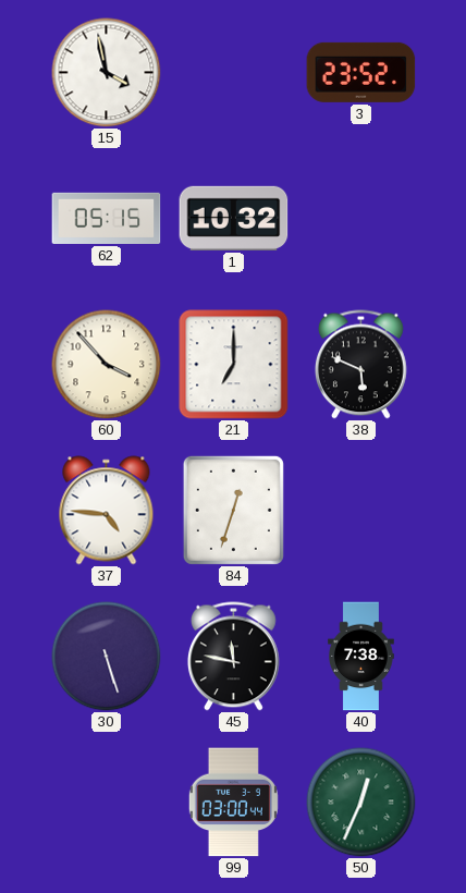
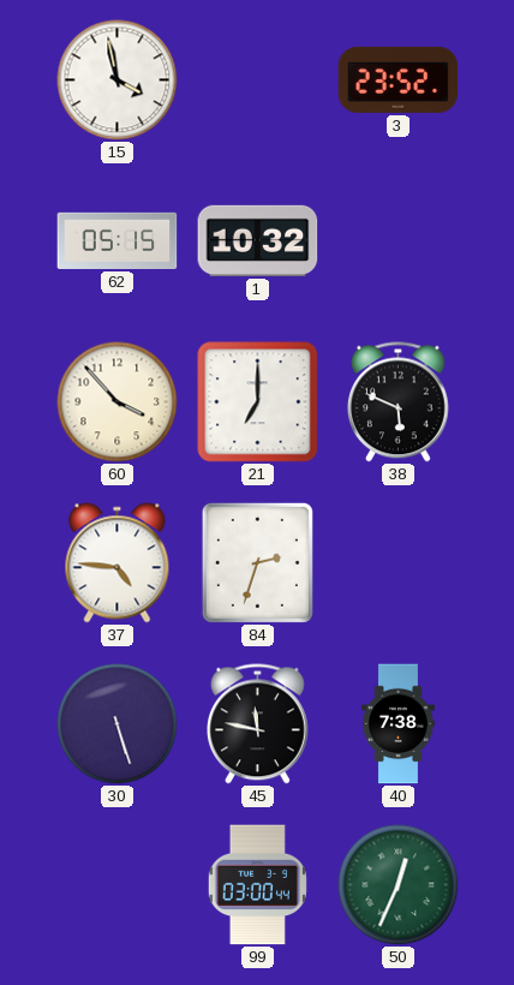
84: 12:33 -> 2:33 (257, 562)
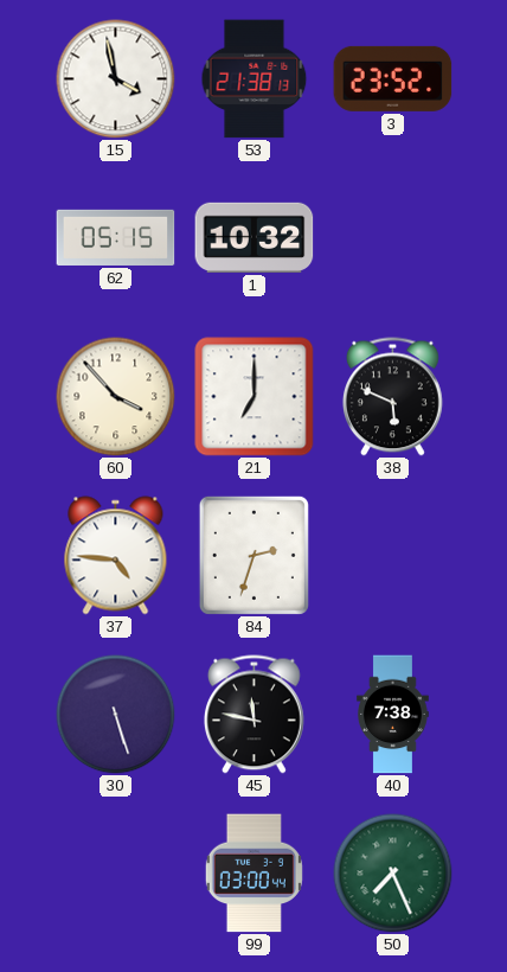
53: none -> 21:38 (255, 79)
50: 12:34 -> 7:26 (393, 874)
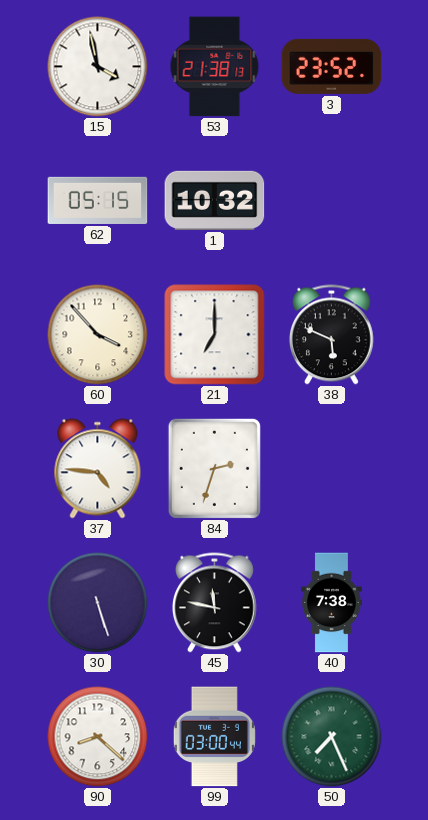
90: none -> 8:22 (98, 737)
